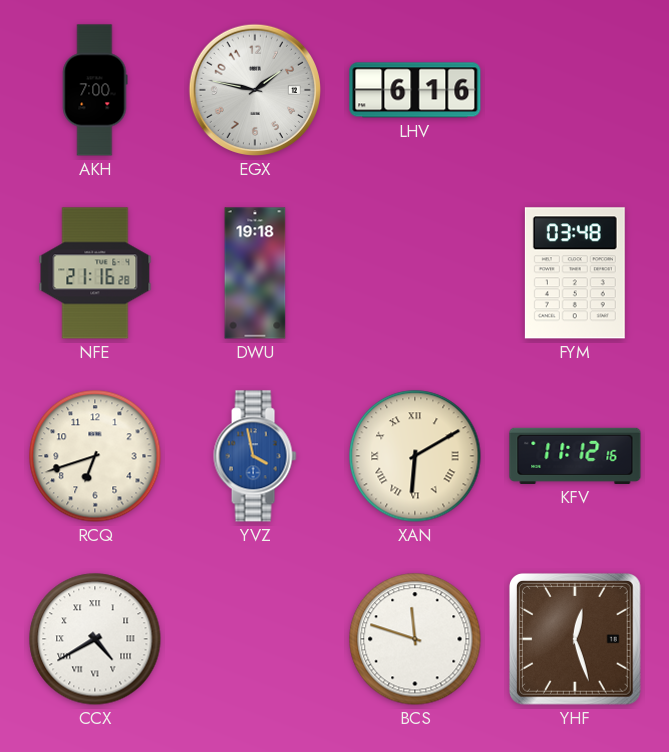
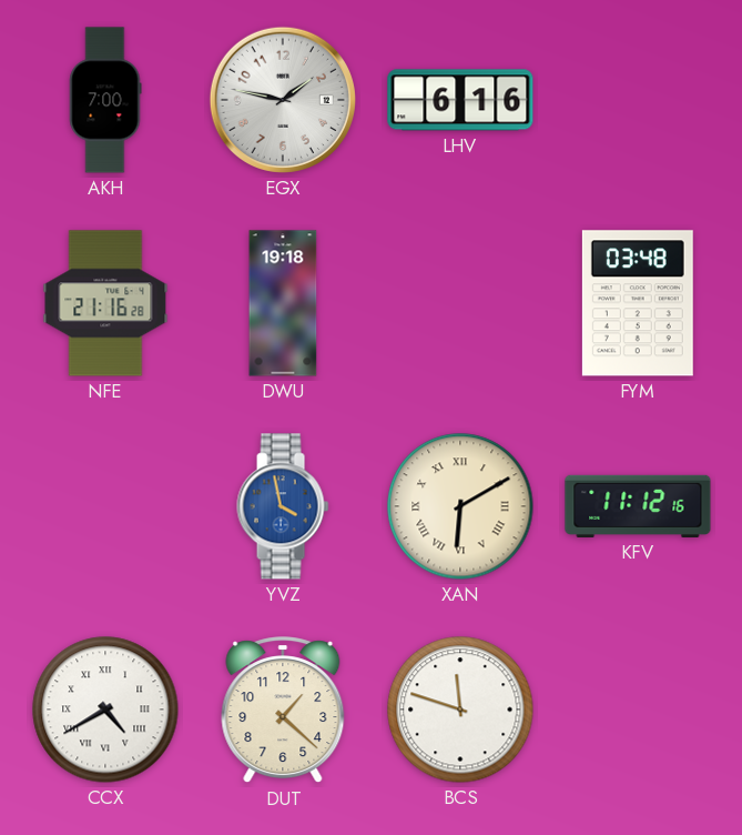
RCQ: 6:42 -> none (95, 456)
DUT: none -> 1:22 (283, 711)
YHF: 12:27 -> none (575, 639)
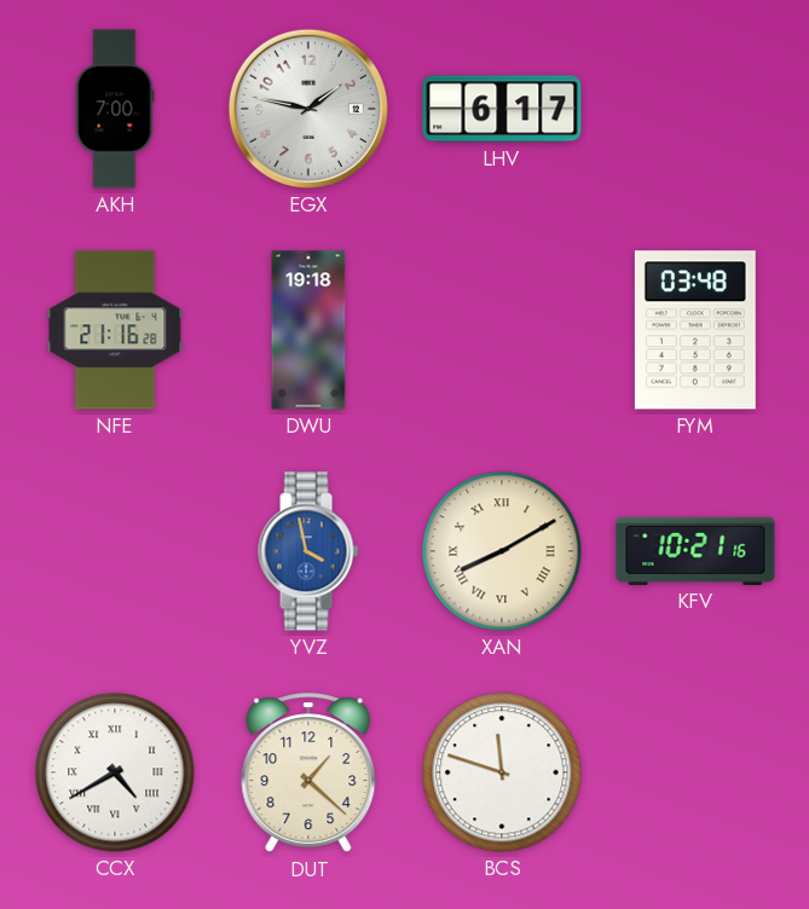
LHV: 6:16 -> 6:17 (502, 109)
XAN: 6:10 -> 8:10 (502, 551)
KFV: 11:12 -> 10:21 (695, 551)
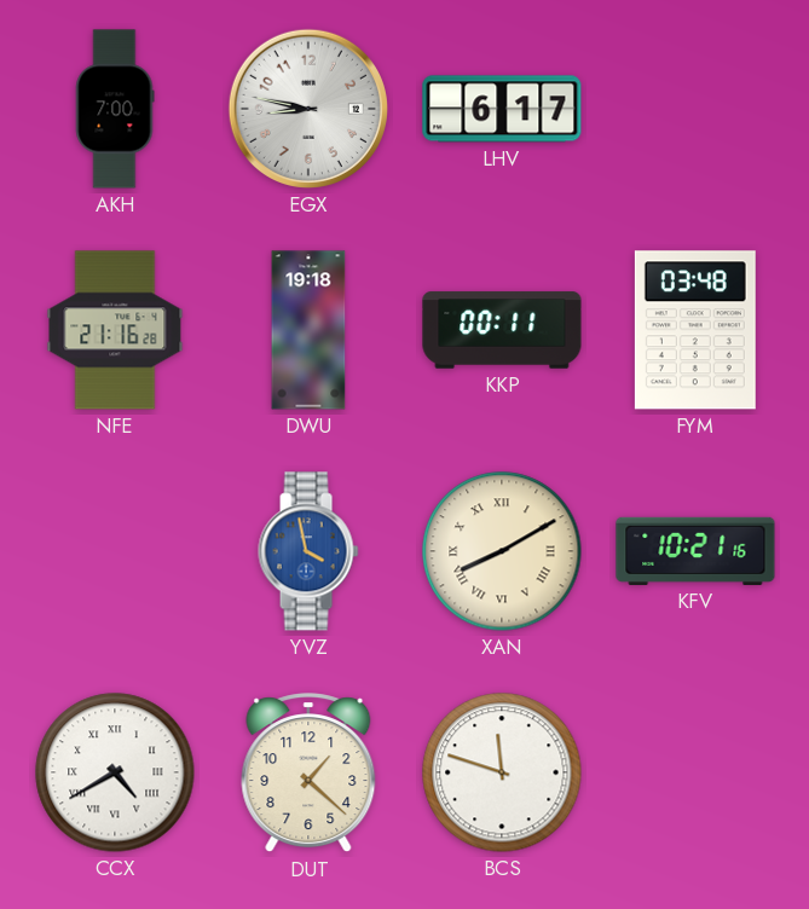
EGX: 1:47 -> 8:47 (308, 109)
KKP: none -> 00:11 (502, 330)
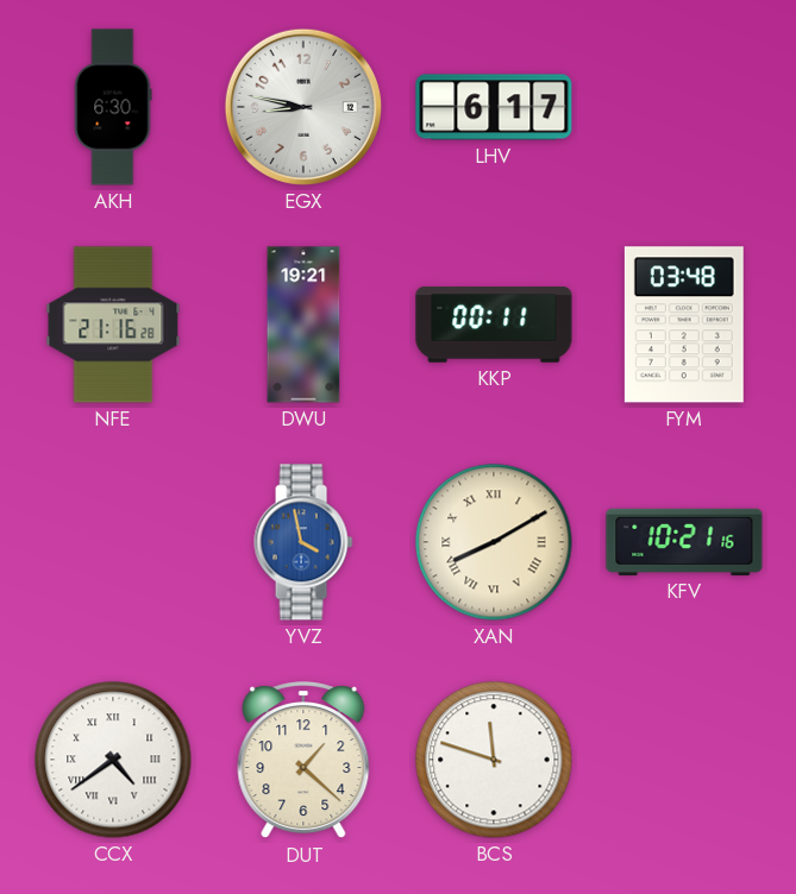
AKH: 7:00 -> 6:30 (113, 107)
DWU: 19:18 -> 19:21 (303, 325)
CCX: 4:40 -> 4:39 (113, 760)
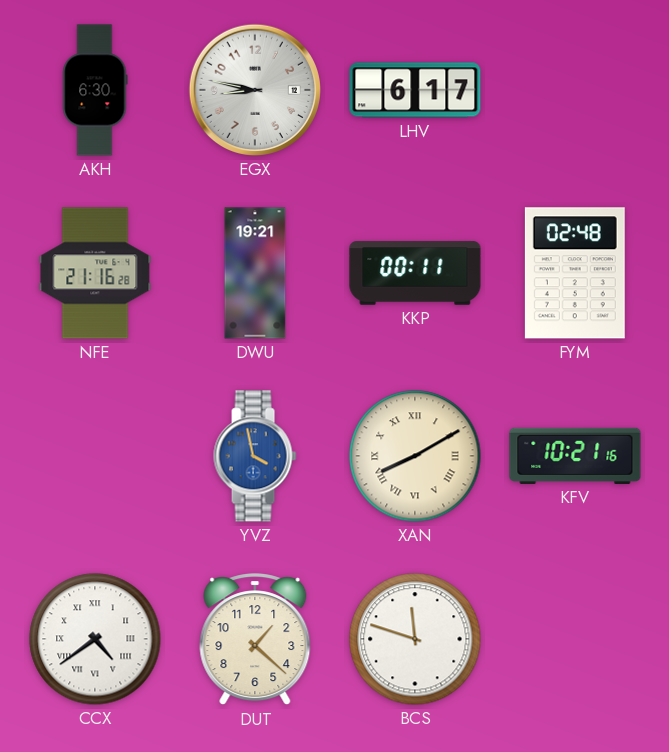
FYM: 03:48 -> 02:48 (575, 273)
